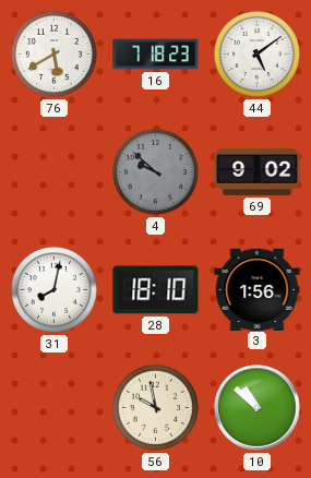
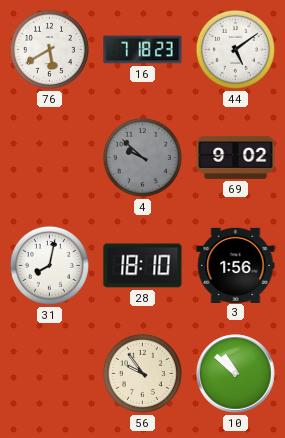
56: 9:58 -> 9:54 (142, 373)
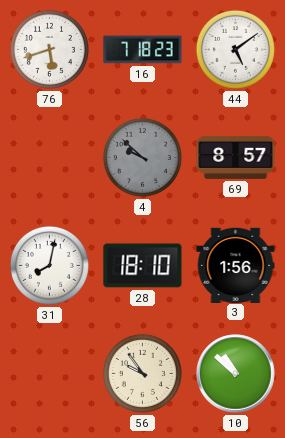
76: 5:40 -> 5:42 (49, 49)
69: 9:02 -> 8:57 (236, 157)
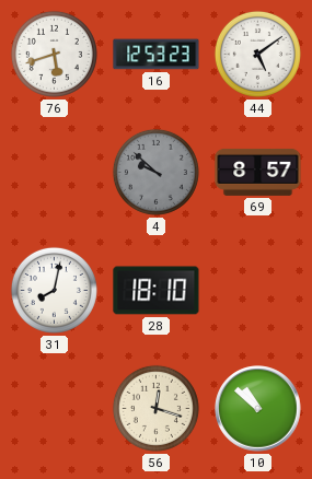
16: 7:18 -> 12:53 (157, 55)
3: 1:56 -> none (236, 265)
56: 9:54 -> 12:18 (155, 408)
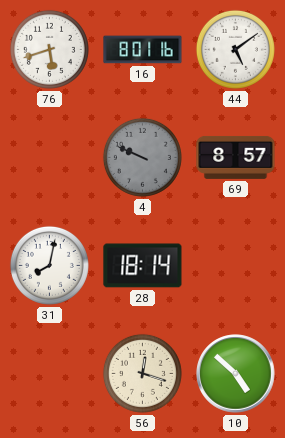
16: 12:53 -> 8:01 (143, 50)
4: 9:52 -> 9:49 (142, 157)
28: 18:10 -> 18:14 (143, 266)
10: 10:52 -> 4:52 (236, 374)
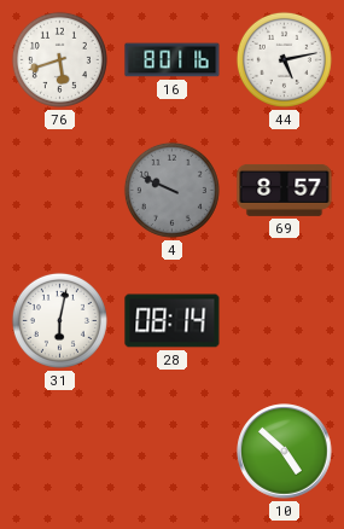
44: 5:09 -> 5:13 (284, 59)
31: 8:02 -> 6:02 (59, 320)
28: 18:14 -> 08:14 (173, 321)
56: 12:18 -> none (142, 373)
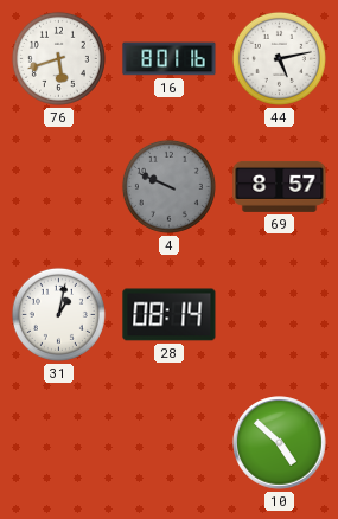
31: 6:02 -> 1:02 (58, 314)
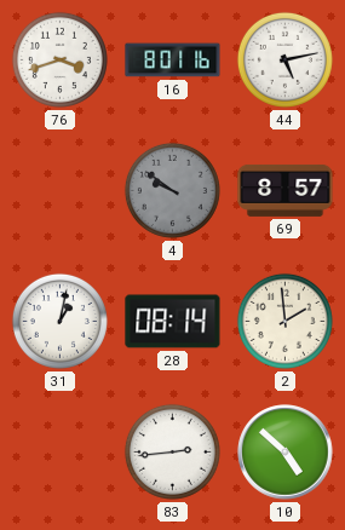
76: 5:42 -> 3:42 (59, 59)
4: 9:49 -> 9:51 (172, 190)
2: none -> 1:59 (284, 321)
83: none -> 2:44 (172, 451)
